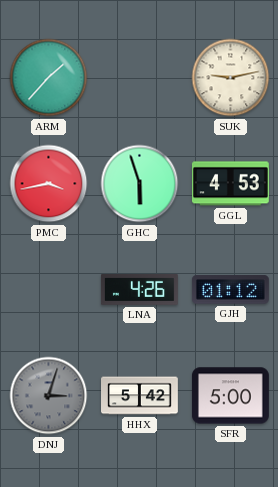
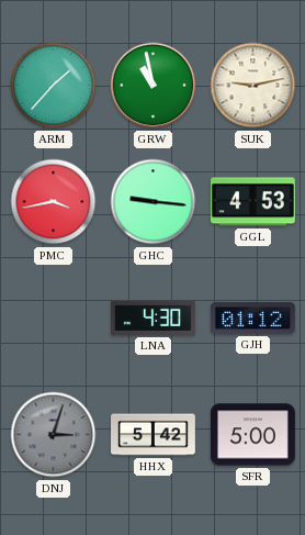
GRW: none -> 10:58 (154, 86)
GHC: 5:57 -> 9:16 (154, 202)
LNA: 4:26 -> 4:30 (152, 319)
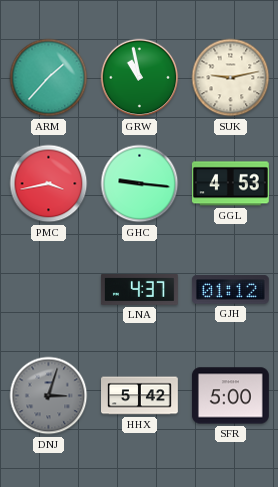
LNA: 4:30 -> 4:37 (139, 290)
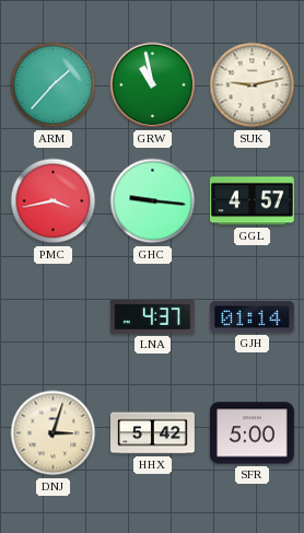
GGL: 4:53 -> 4:57 (252, 201)
GJH: 01:12 -> 01:14 (252, 317)
DNJ dial: grey -> cream (54, 433)
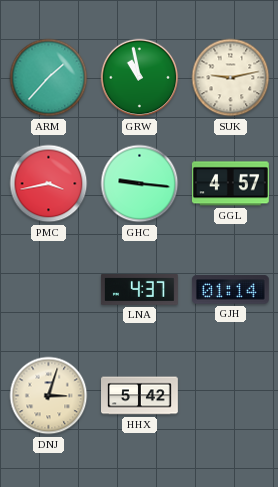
SFR: 5:00 -> none (252, 433)
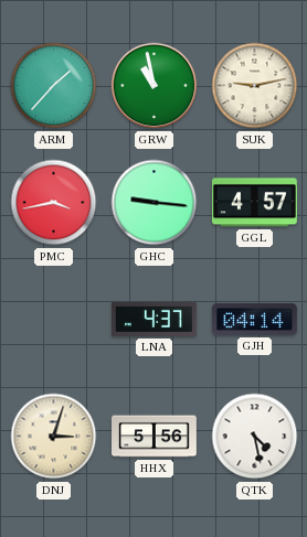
GJH: 01:14 -> 04:14 (254, 320)
HHX: 5:42 -> 5:56 (155, 437)
QTK: none -> 4:28 (255, 437)
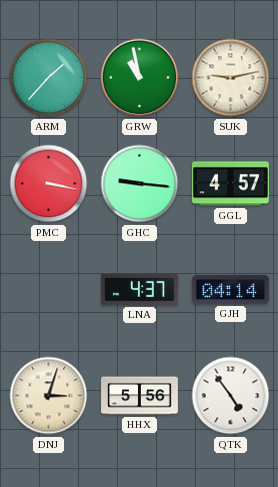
PMC: 3:43 -> 3:17 (49, 184)
QTK: 4:28 -> 4:54 (231, 396)
